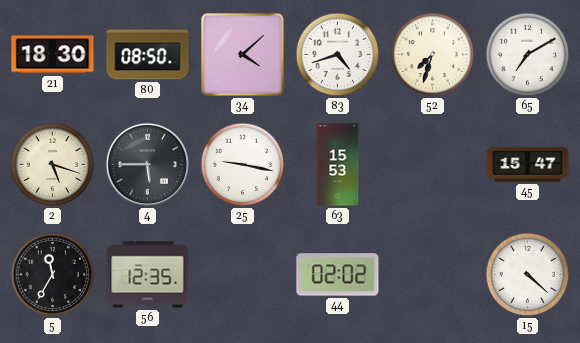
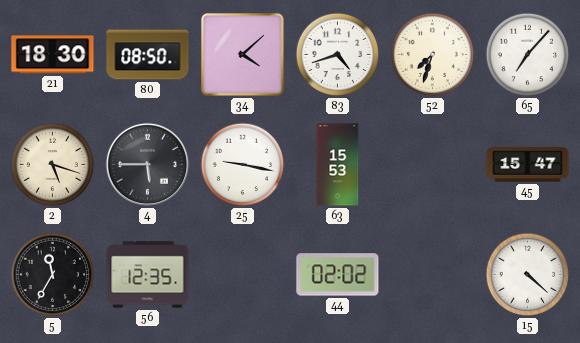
65: 7:10 -> 7:07 (528, 55)
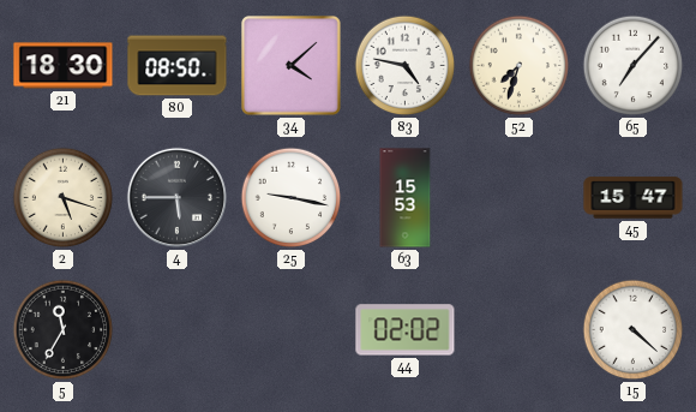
83: 4:42 -> 4:47 (406, 66)
56: 12:35 -> none (148, 275)
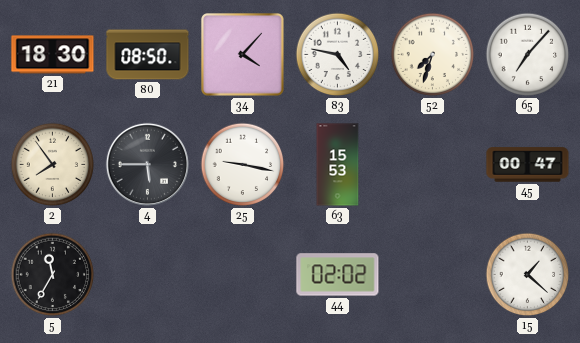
34: 4:08 -> 4:07 (243, 55)
2: 5:18 -> 7:54 (53, 165)
45: 15:47 -> 00:47 (528, 165)
15: 4:22 -> 1:22 (528, 275)
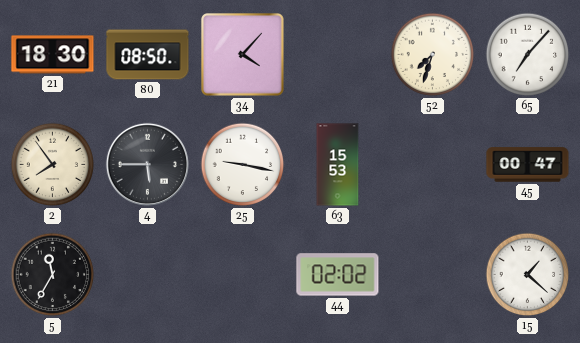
83: 4:47 -> none (338, 55)
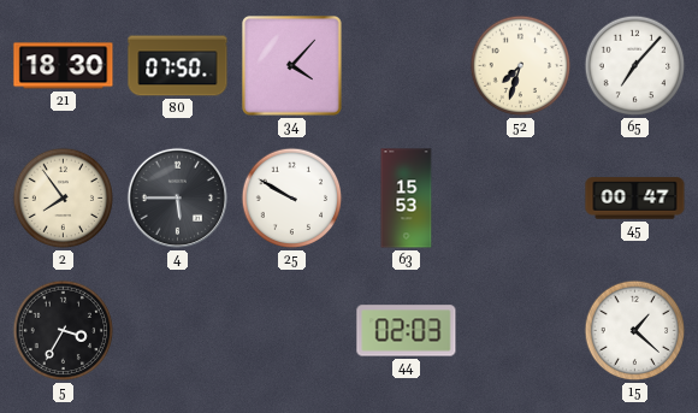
80: 08:50 -> 07:50 (178, 66)
25: 9:17 -> 9:50 (292, 199)
5: 11:35 -> 3:35 (64, 331)
44: 02:02 -> 02:03 (407, 331)
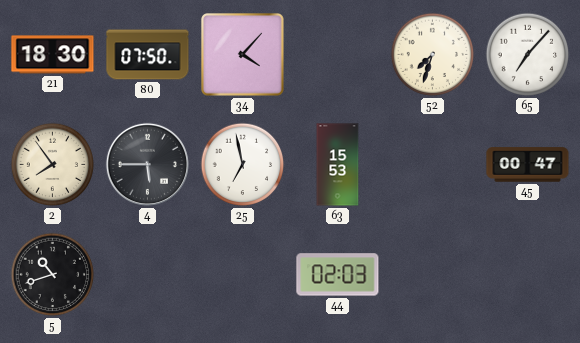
25: 9:50 -> 6:58 (243, 165)
5: 3:35 -> 10:42 (53, 275)
15: 1:22 -> none (635, 331)
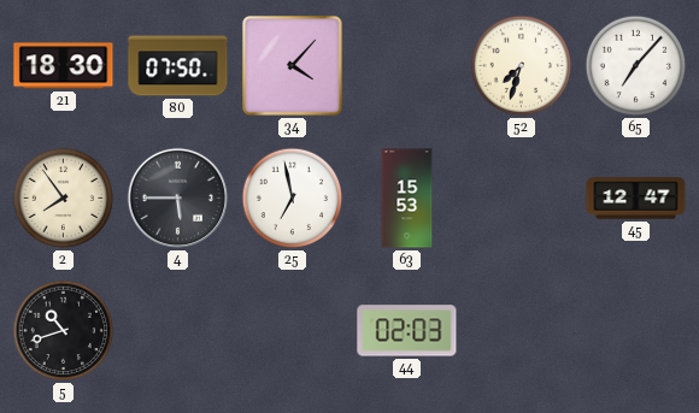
45: 00:47 -> 12:47 (636, 199)
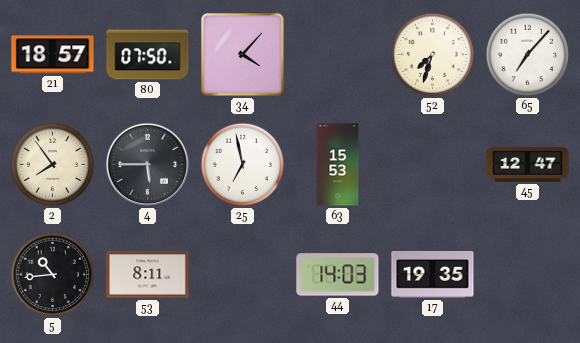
21: 18:30 -> 18:57 (53, 55)
5: 10:42 -> 10:44 (53, 275)
53: none -> 8:11 (148, 275)
44: 02:03 -> 14:03 (338, 275)
17: none -> 19:35 (433, 275)
